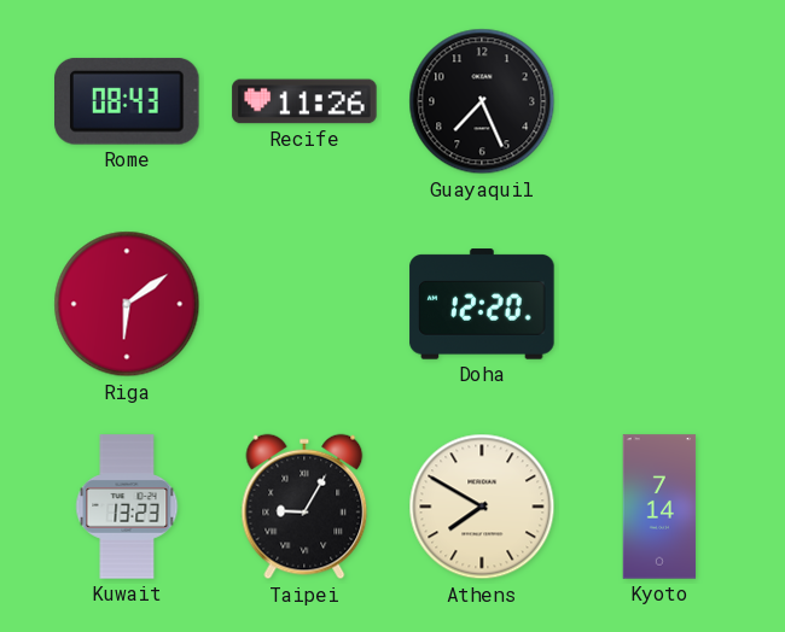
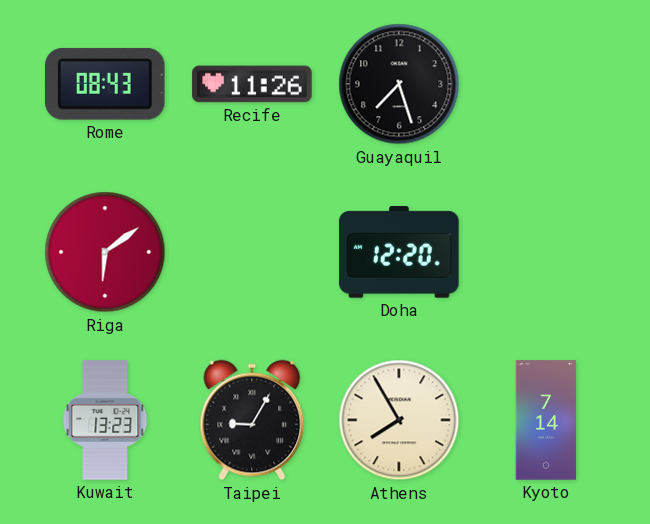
Guayaquil: 7:26 -> 7:27 (399, 84)
Athens: 7:50 -> 7:55 (399, 420)
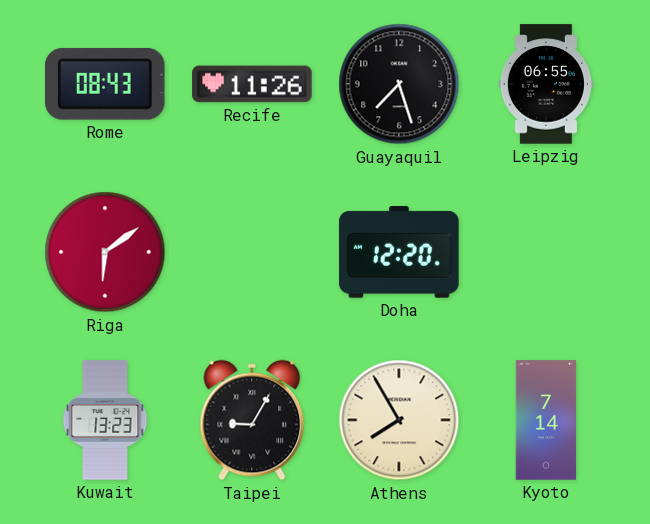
Leipzig: none -> 06:55 (546, 84)
